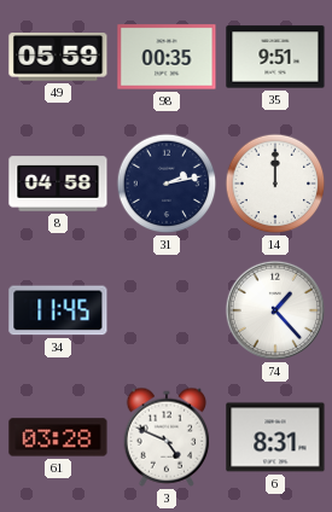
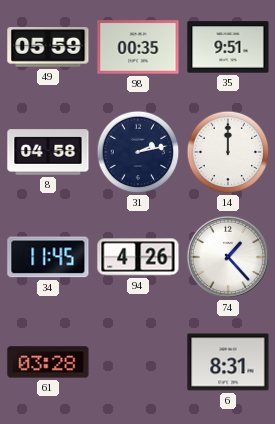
94: none -> 4:26 (138, 257)
3: 4:49 -> none (167, 437)
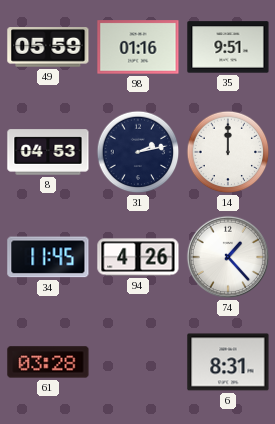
98: 00:35 -> 01:16 (138, 47)
8: 04:58 -> 04:53 (48, 152)
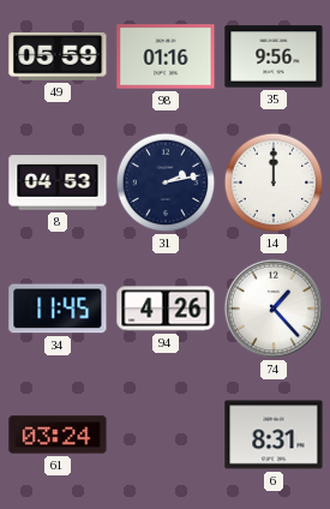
35: 9:51 -> 9:56 (274, 56)
61: 03:28 -> 03:24 (58, 435)
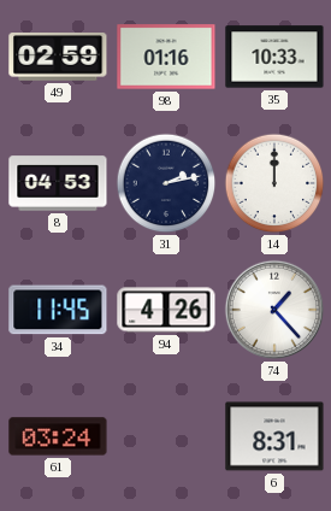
49: 05:59 -> 02:59 (58, 57)
35: 9:56 -> 10:33 (274, 57)
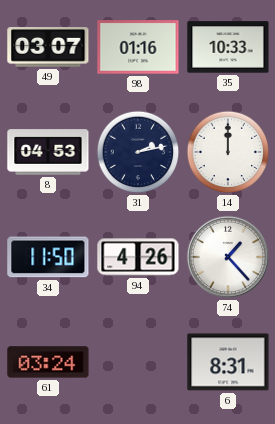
49: 02:59 -> 03:07 (48, 47)
34: 11:45 -> 11:50 (48, 257)
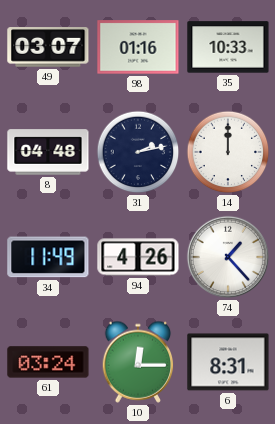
8: 04:53 -> 04:48 (48, 152)
34: 11:50 -> 11:49 (48, 257)
10: none -> 12:15 (138, 362)
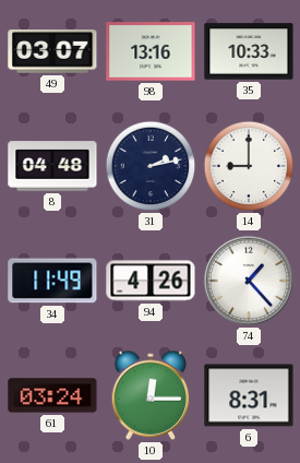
98: 01:16 -> 13:16 (151, 51)
14: 12:00 -> 9:00 (249, 166)
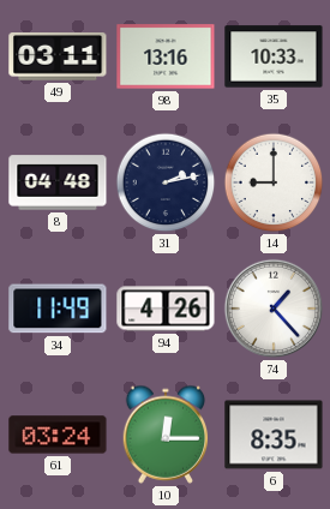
49: 03:07 -> 03:11 (58, 56)
6: 8:31 -> 8:35 (274, 435)
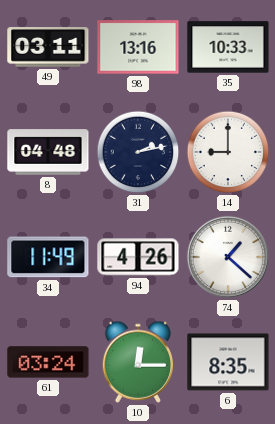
74: 1:23 -> 1:22 (228, 257)
